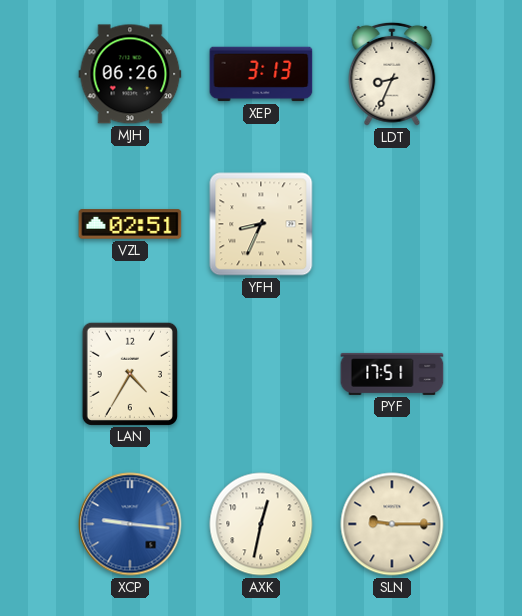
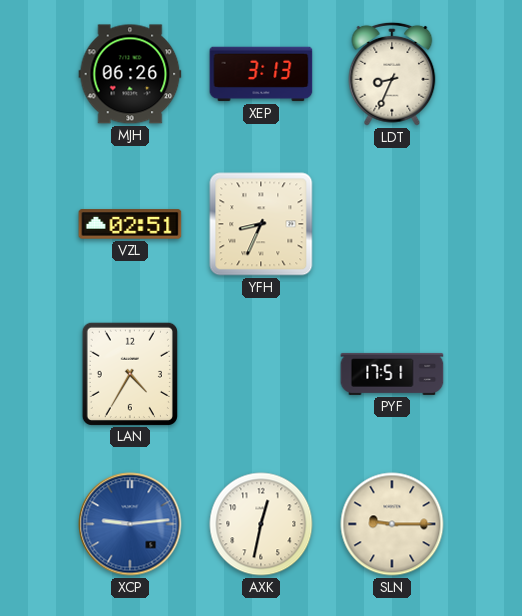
XCP: 9:16 -> 9:14 (130, 524)
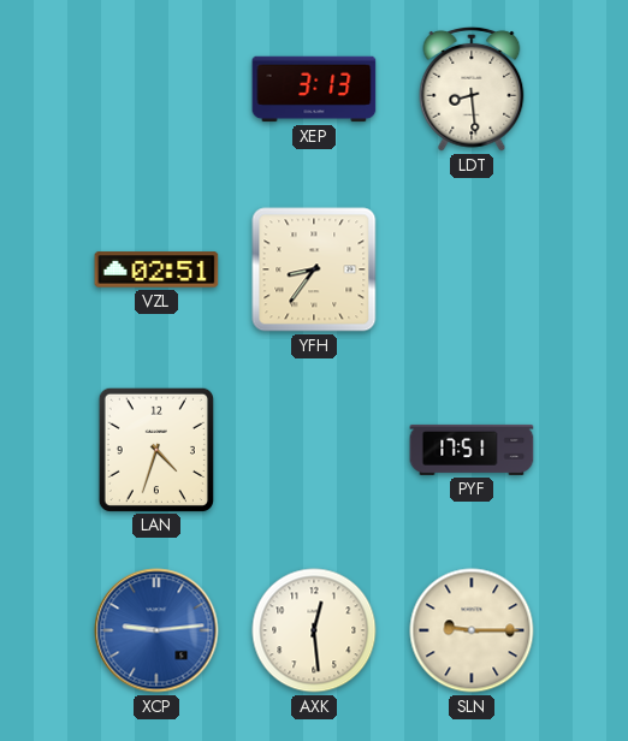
MJH: 06:26 -> none (130, 74)
LDT: 8:34 -> 8:29 (472, 89)
YFH: 8:34 -> 8:36 (314, 269)
LAN: 4:35 -> 4:33 (156, 449)
AXK: 12:32 -> 12:29 (314, 630)
